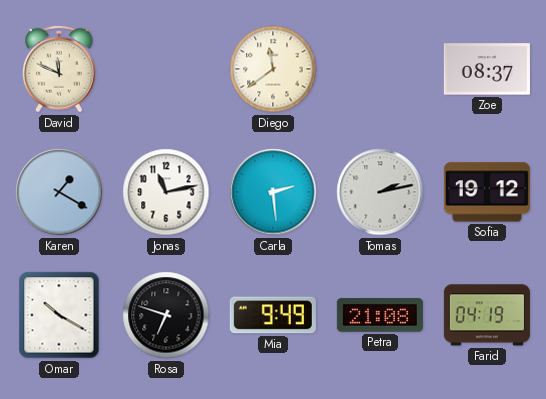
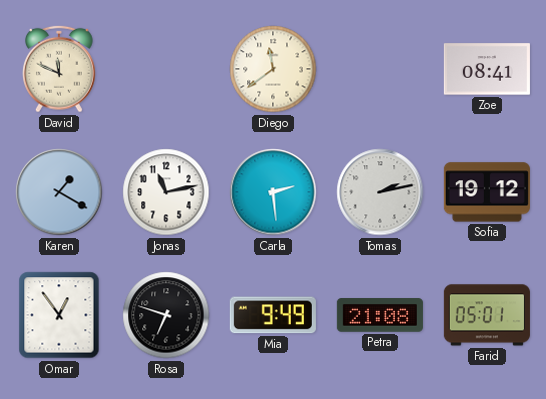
Zoe: 08:37 -> 08:41 (487, 69)
Omar: 10:20 -> 12:54 (59, 315)
Farid: 04:19 -> 05:01 (487, 315)
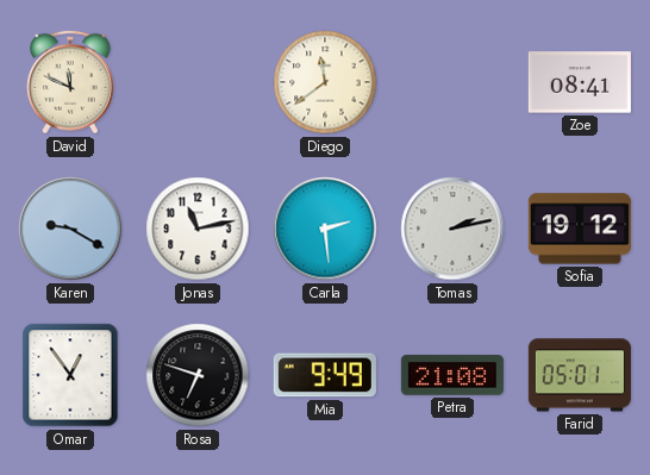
Karen: 1:20 -> 9:20 (70, 229)
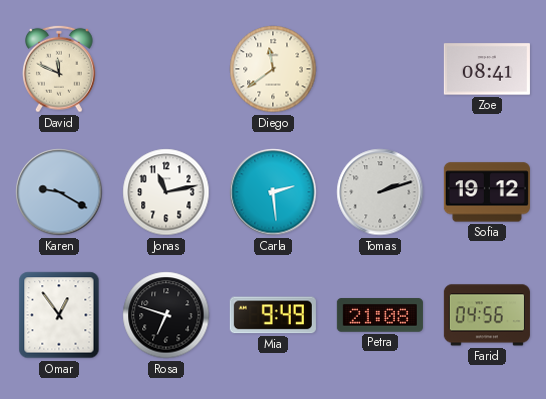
Tomas: 2:13 -> 2:12 (380, 192)
Farid: 05:01 -> 04:56 (487, 315)
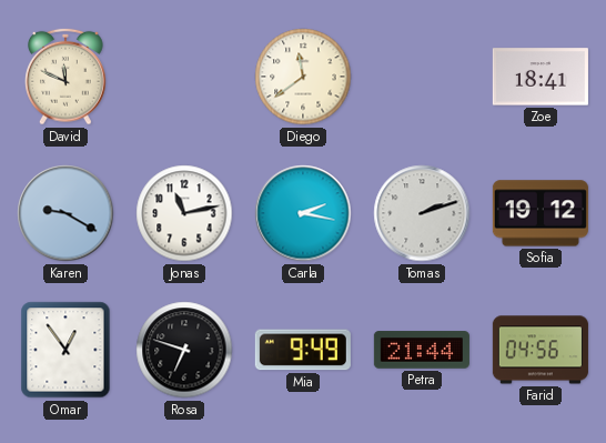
Zoe: 08:41 -> 18:41 (541, 77)
Carla: 2:29 -> 2:17 (303, 213)
Petra: 21:08 -> 21:44 (422, 350)
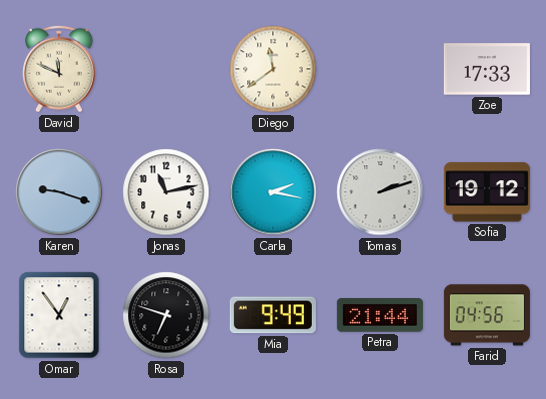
Zoe: 18:41 -> 17:33 (487, 69)
Karen: 9:20 -> 9:18 (59, 192)
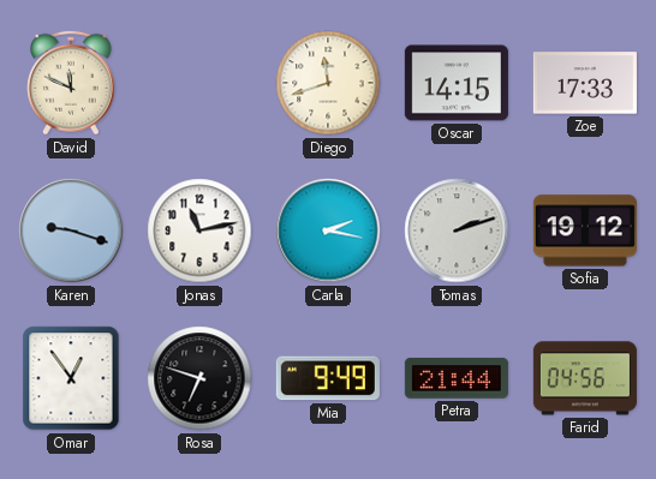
Diego: 11:39 -> 11:42 (328, 83)
Oscar: none -> 14:15 (457, 83)
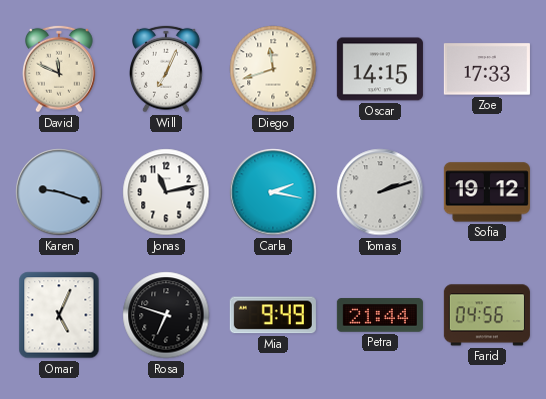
Will: none -> 7:04 (167, 69)
Omar: 12:54 -> 5:04 (59, 315)
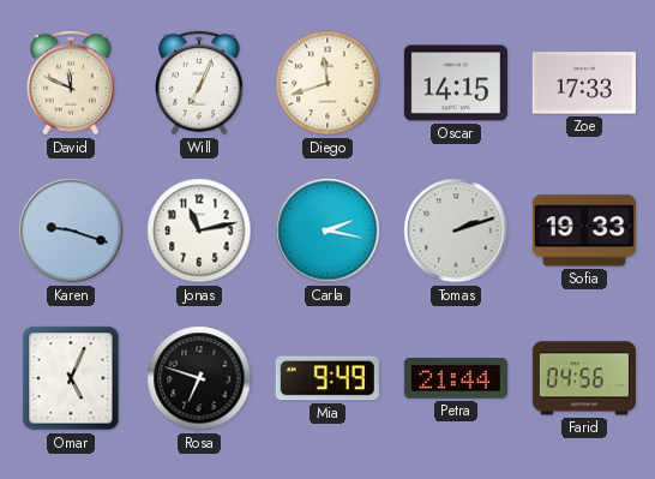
Sofia: 19:12 -> 19:33 (584, 230)
